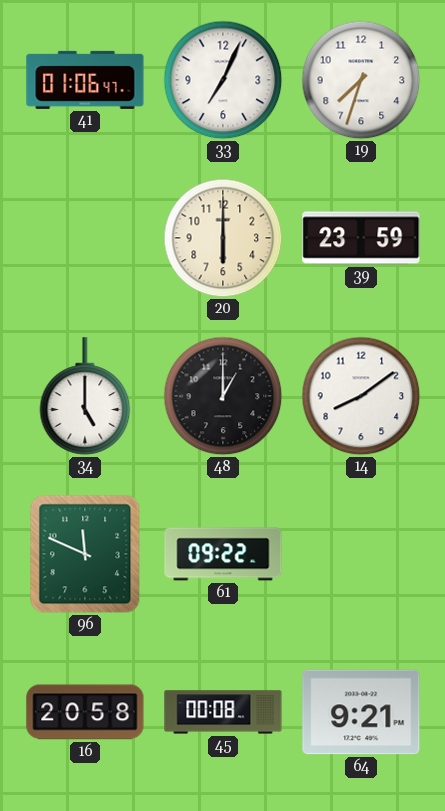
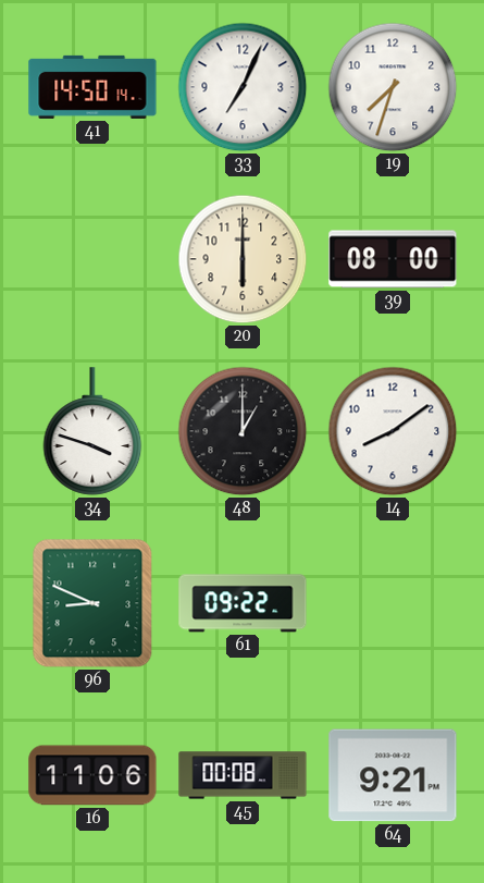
41: 01:06 -> 14:50 (92, 87)
39: 23:59 -> 08:00 (393, 259)
34: 5:00 -> 3:48 (92, 431)
96: 11:49 -> 8:49 (92, 603)
16: 20:58 -> 11:06 (92, 775)
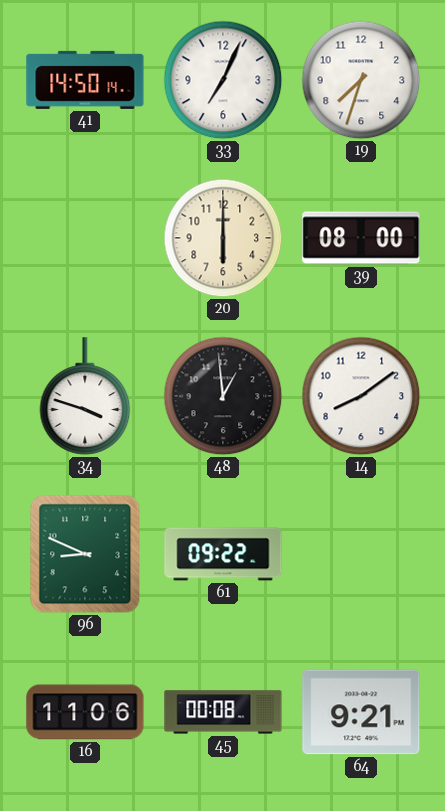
48: 1:00 -> 12:59 (223, 396)
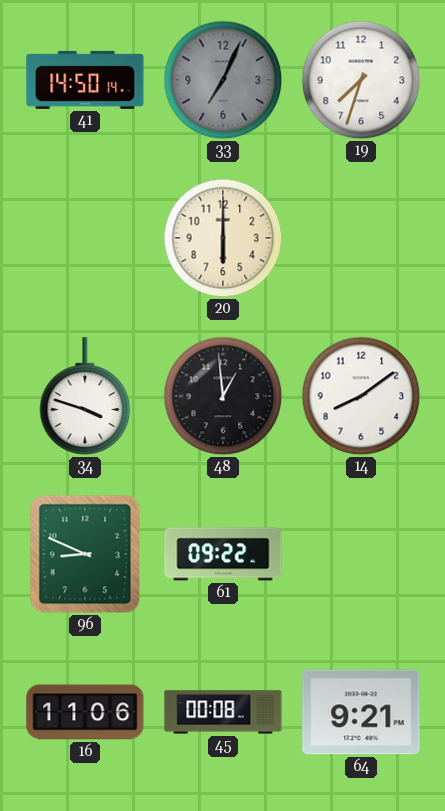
33 dial: white -> grey (223, 80)
39: 08:00 -> none (361, 238)
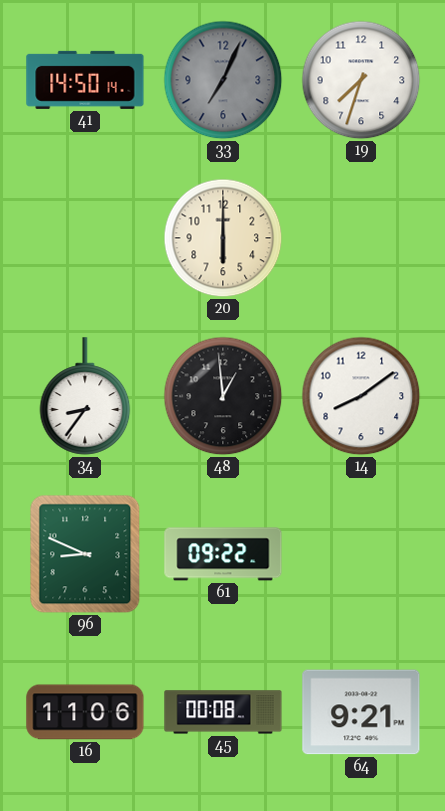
34: 3:48 -> 8:36 (85, 396)
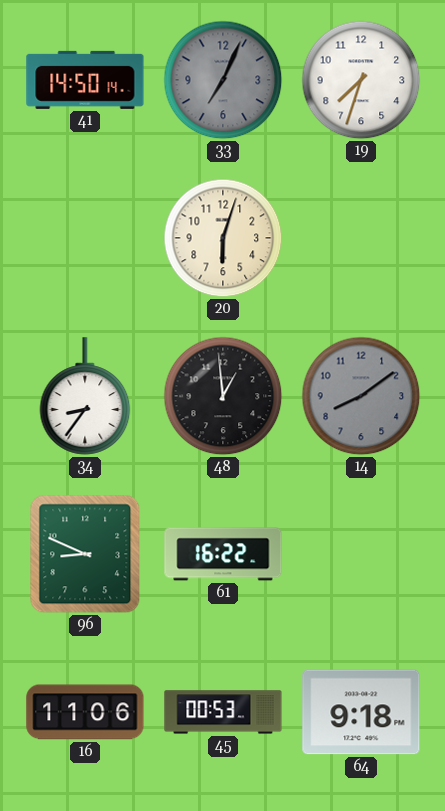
20: 6:00 -> 6:03 (223, 238)
14 dial: white -> grey (361, 396)
61: 09:22 -> 16:22 (223, 554)
45: 00:08 -> 00:53 (223, 712)
64: 9:21 -> 9:18 (361, 712)
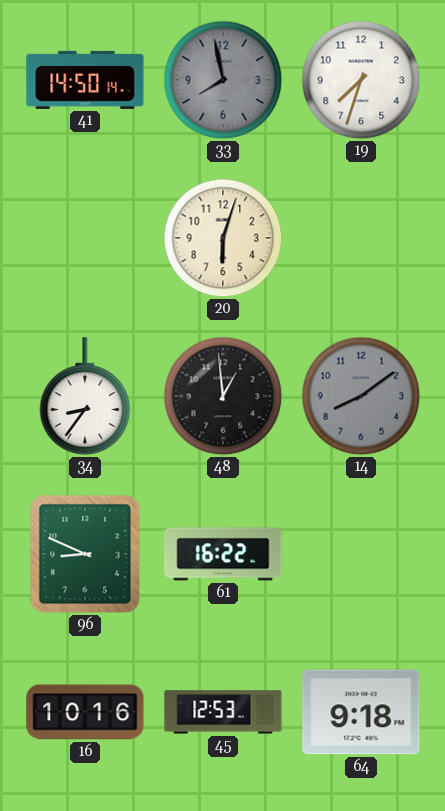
33: 7:04 -> 7:58 (223, 80)
16: 11:06 -> 10:16 (85, 712)
45: 00:53 -> 12:53 (223, 712)
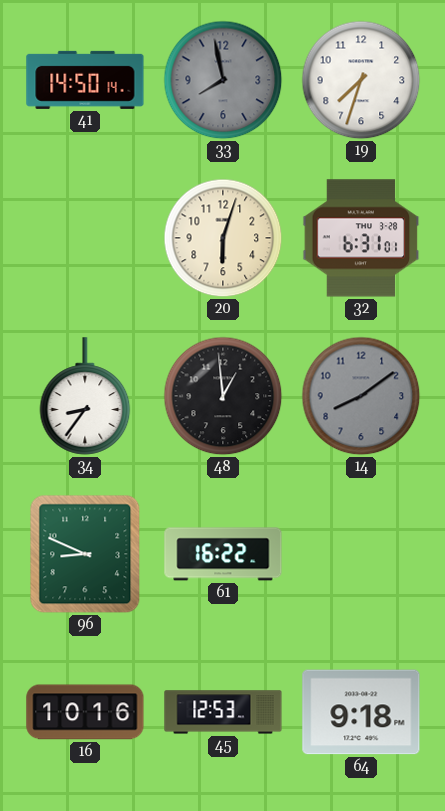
32: none -> 6:31 (361, 238)
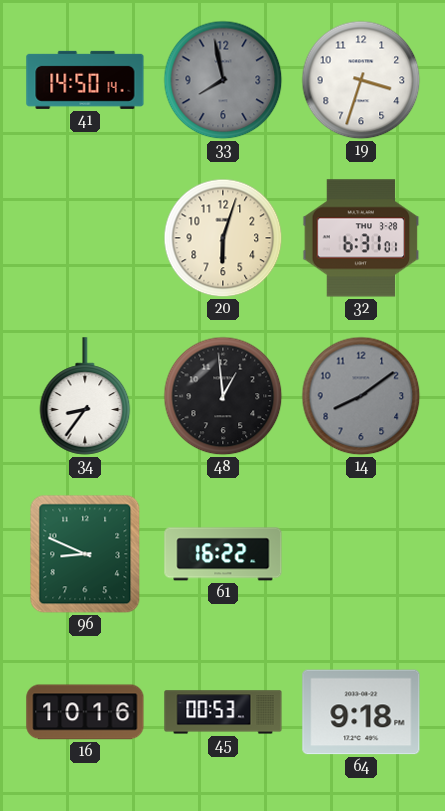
19: 7:33 -> 3:33 (361, 80)
45: 12:53 -> 00:53 (223, 712)
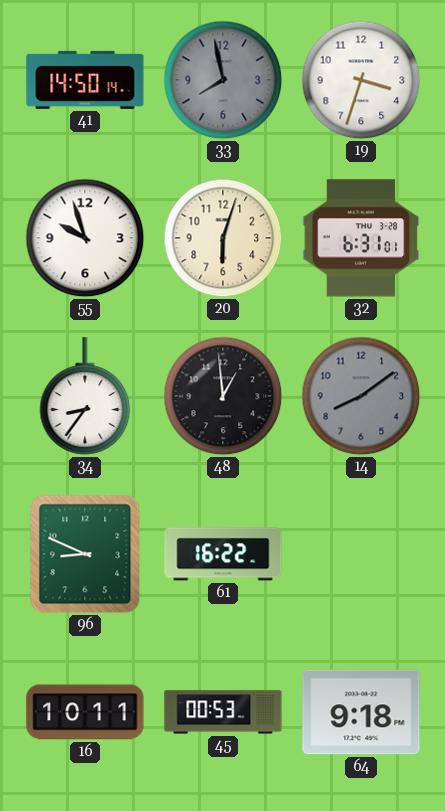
55: none -> 9:57 (85, 238)
16: 10:16 -> 10:11 (85, 712)
